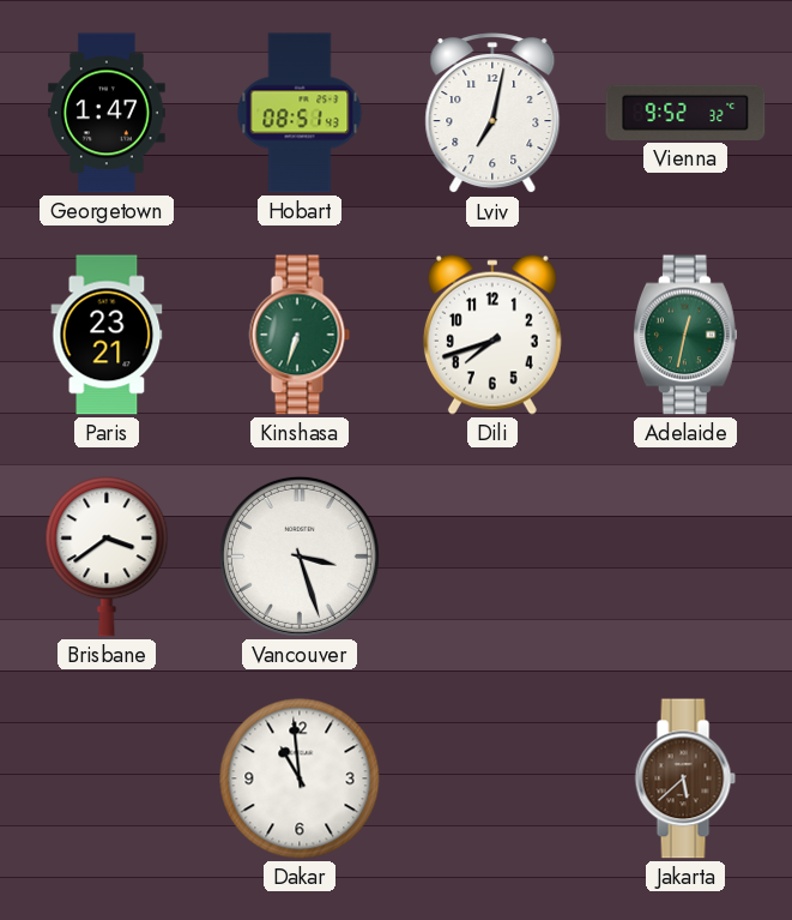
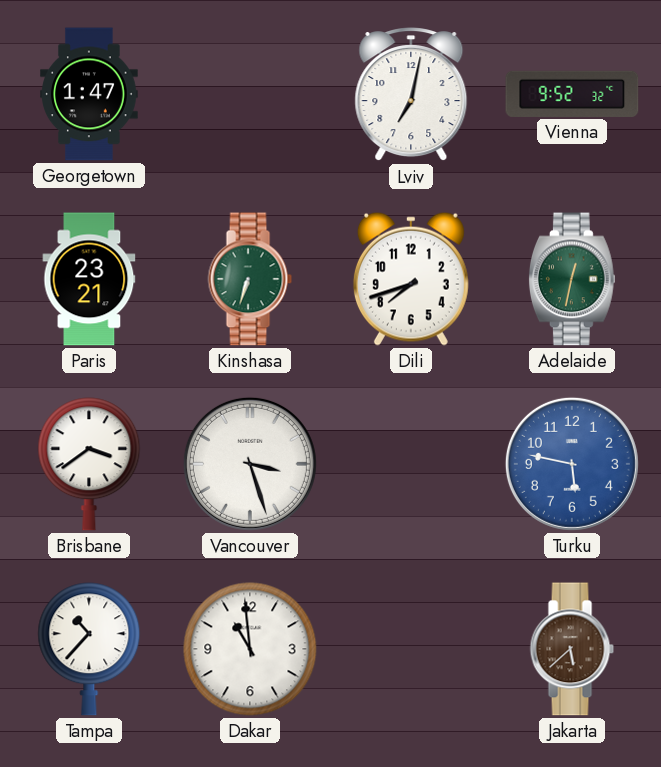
Hobart: 08:51 -> none (300, 113)
Turku: none -> 5:47 (572, 464)
Tampa: none -> 10:37 (89, 649)
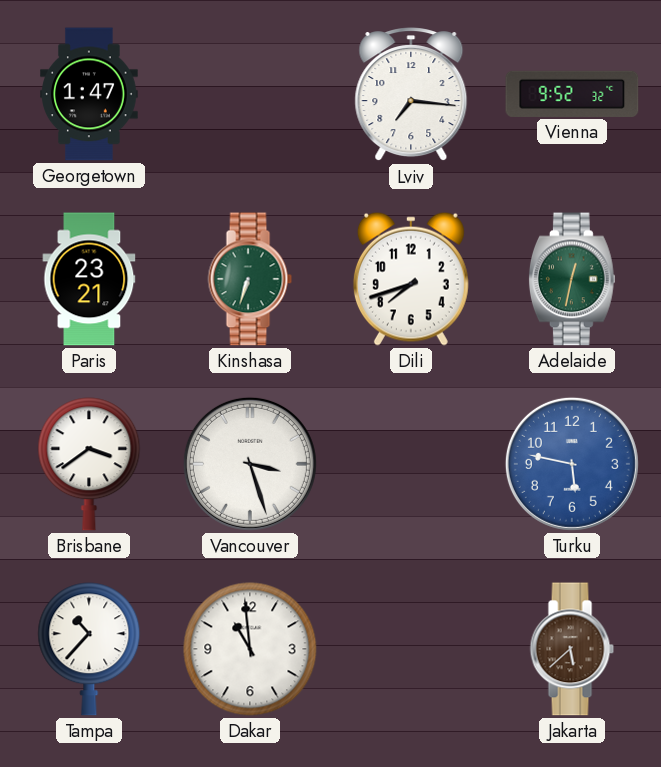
Lviv: 7:02 -> 7:16 (411, 95)
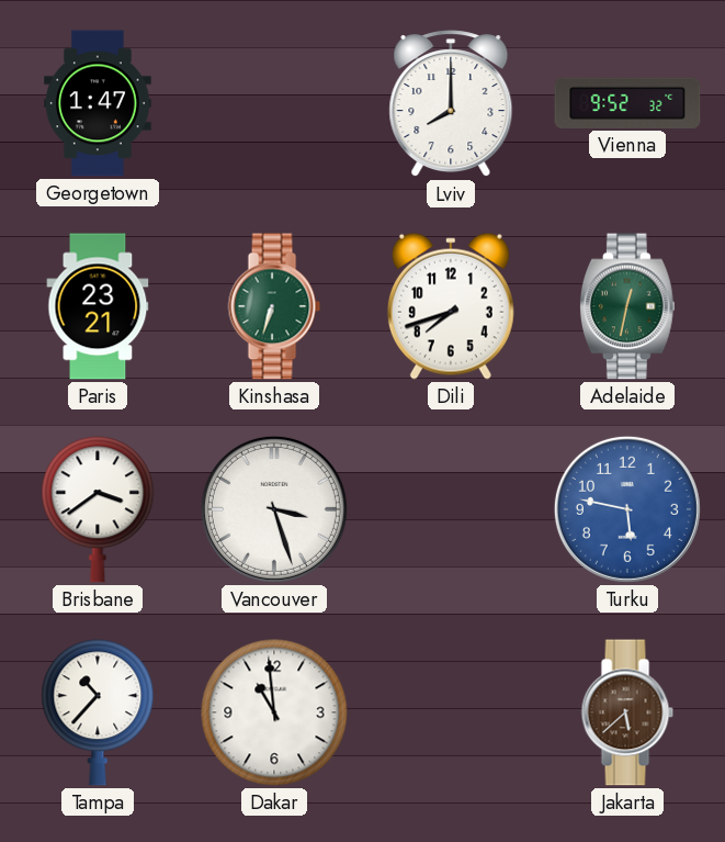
Lviv: 7:16 -> 8:00 (451, 104)
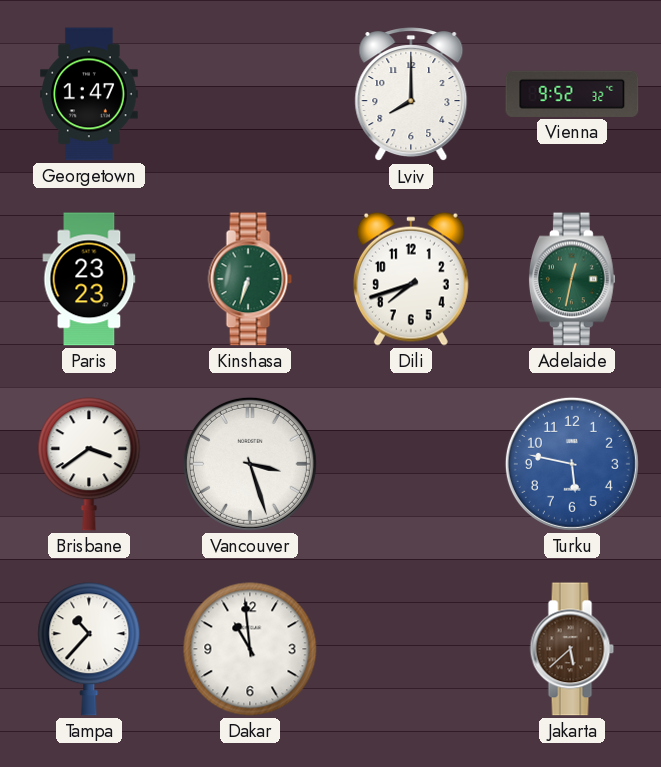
Paris: 23:21 -> 23:23 (89, 279)
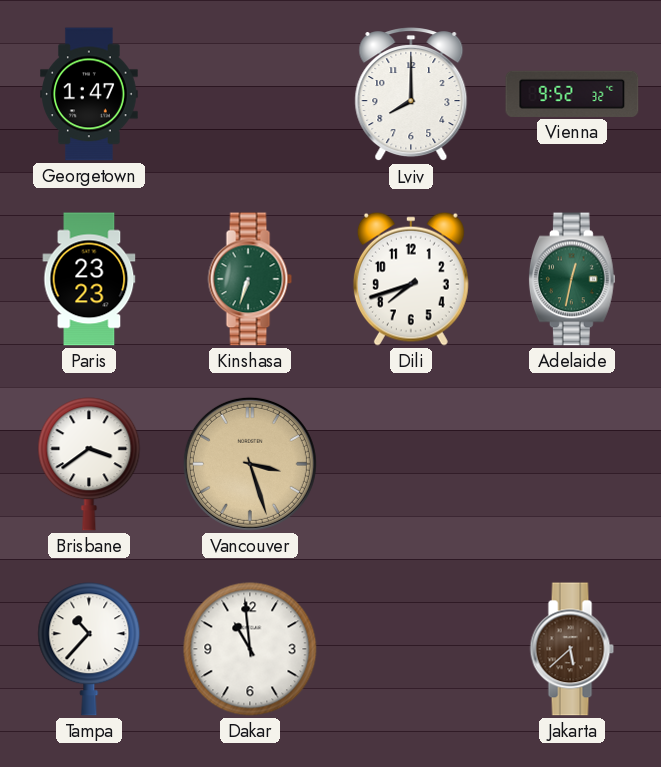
Vancouver dial: white -> champagne (250, 464)
Turku: 5:47 -> none (572, 464)
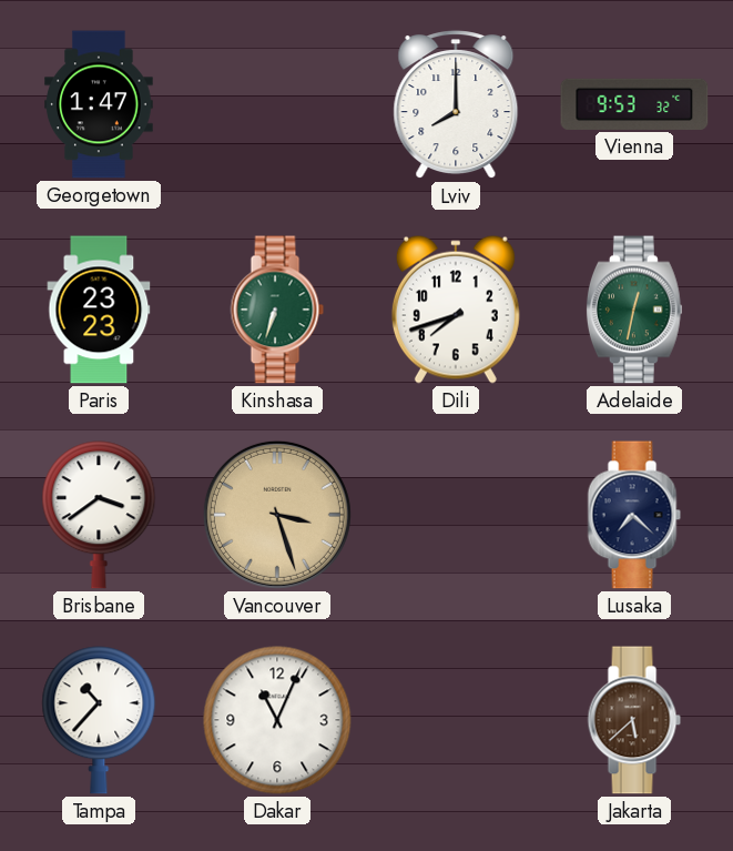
Vienna: 9:52 -> 9:53 (634, 104)
Lusaka: none -> 7:22 (634, 515)
Dakar: 10:59 -> 11:04 (277, 720)
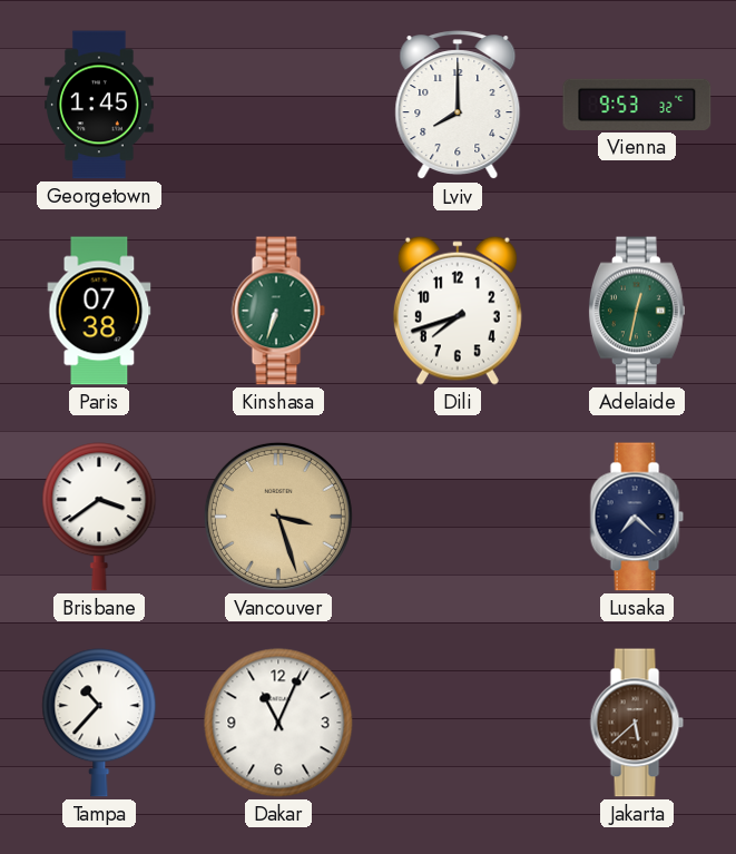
Georgetown: 1:47 -> 1:45 (99, 105)
Paris: 23:23 -> 07:38 (99, 311)
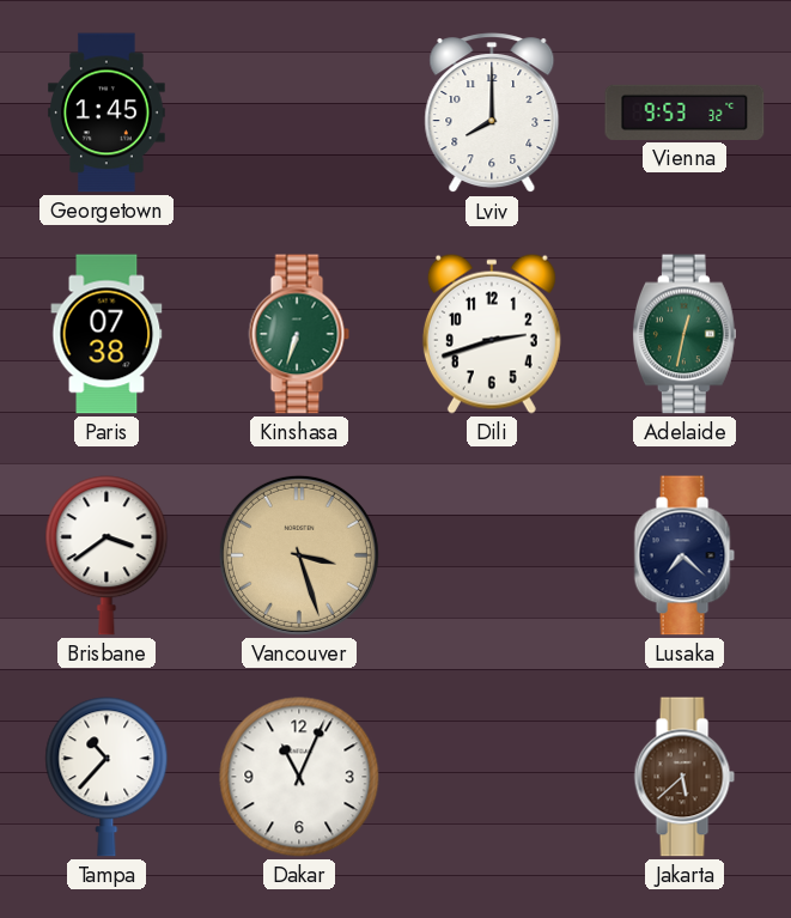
Dili: 7:42 -> 2:42 (492, 334)
